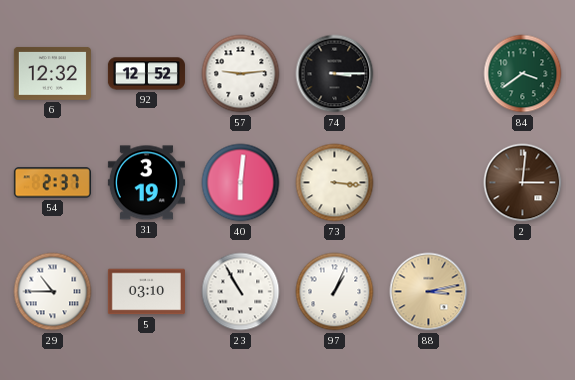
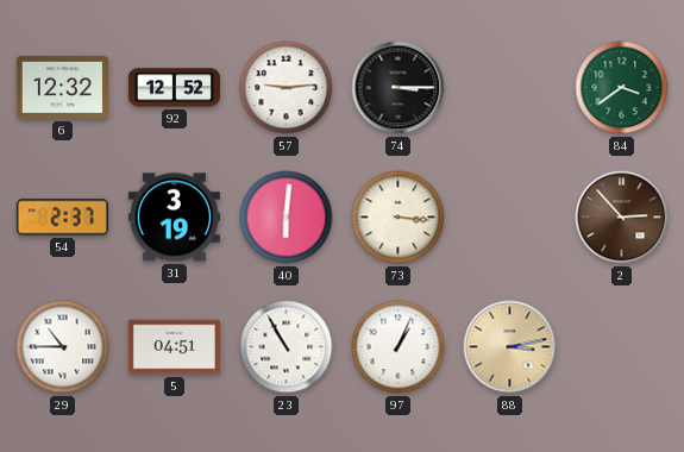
2: 3:01 -> 2:53 (622, 218)
5: 03:10 -> 04:51 (174, 347)
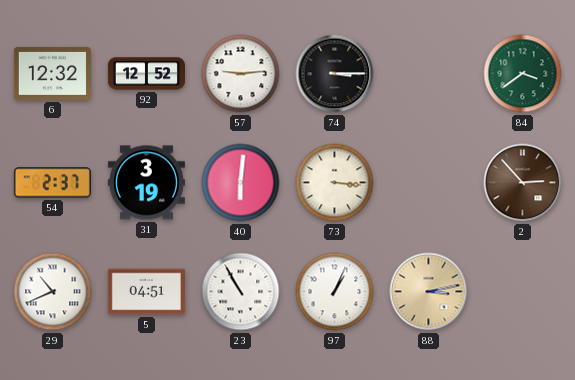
29: 10:45 -> 10:41 (53, 292)
